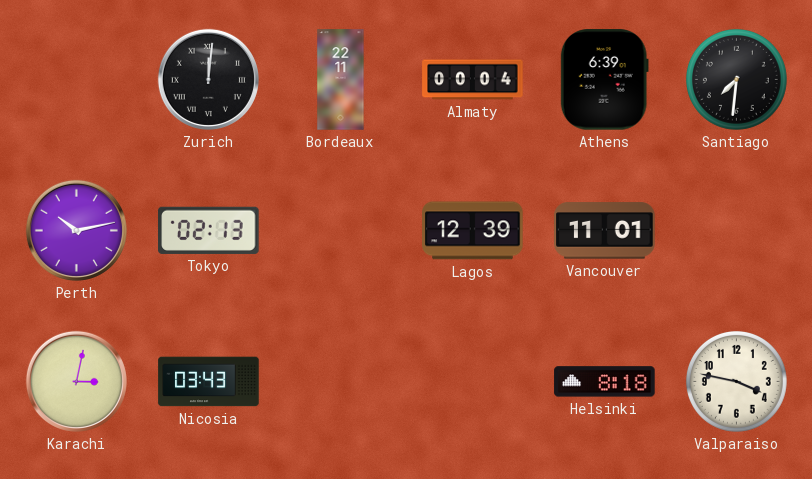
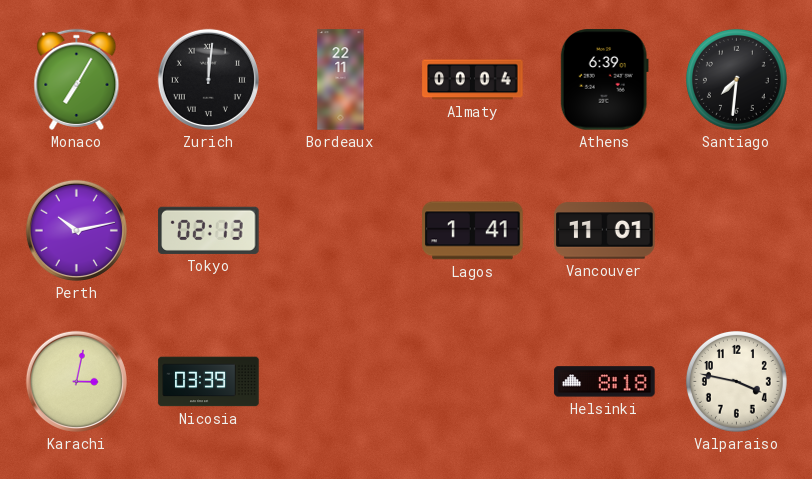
Monaco: none -> 7:05 (77, 79)
Lagos: 12:39 -> 1:41 (473, 231)
Nicosia: 03:43 -> 03:39 (209, 382)
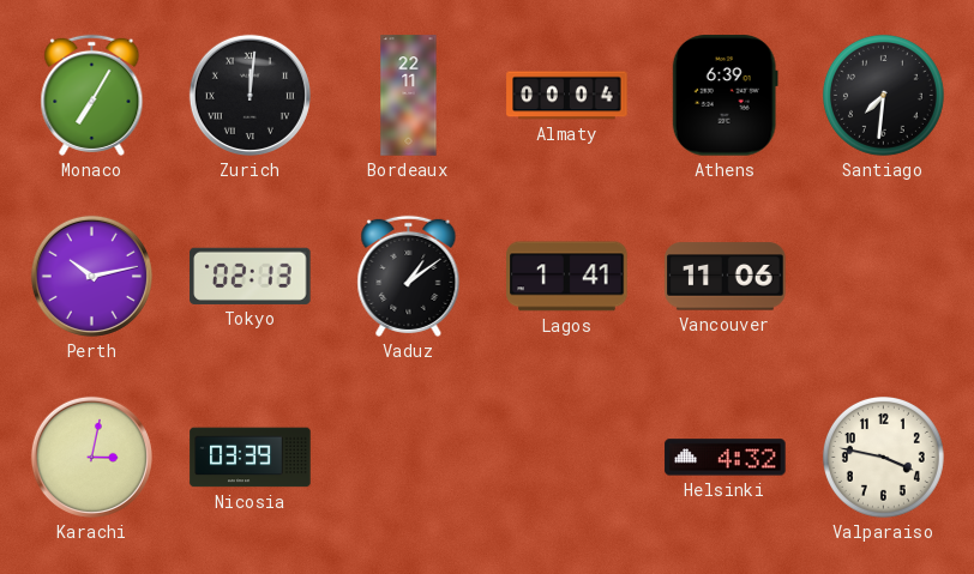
Vaduz: none -> 1:09 (409, 276)
Vancouver: 11:01 -> 11:06 (726, 277)
Helsinki: 8:18 -> 4:32 (726, 458)
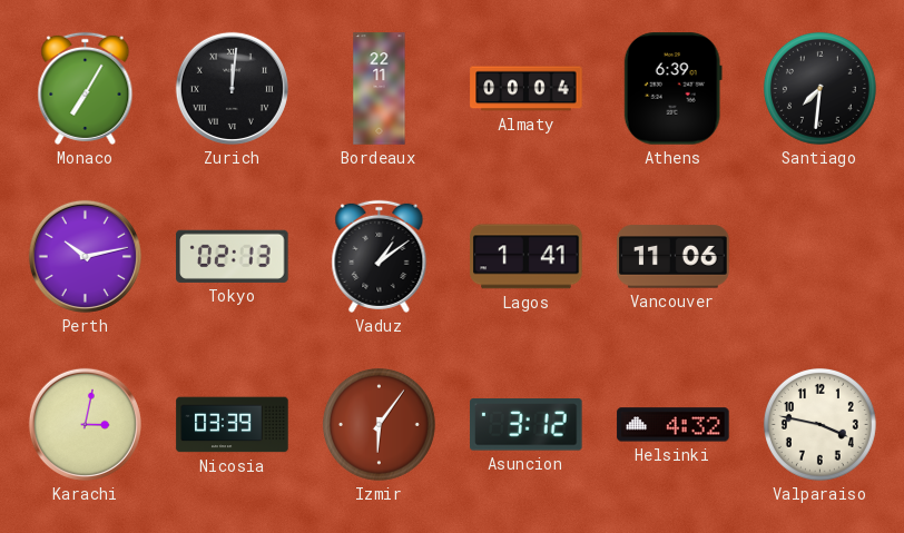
Izmir: none -> 6:06 (379, 424)
Asuncion: none -> 3:12 (527, 425)
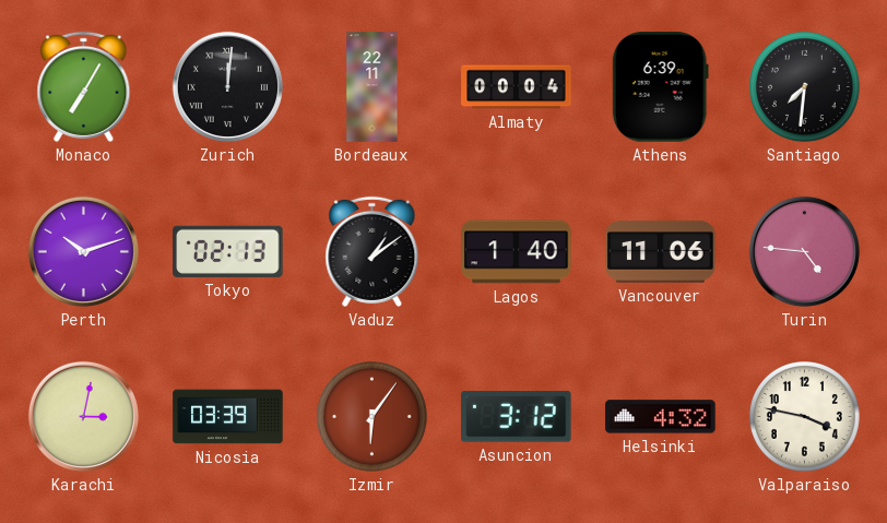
Perth: 10:13 -> 10:12 (83, 251)
Lagos: 1:41 -> 1:40 (517, 252)
Turin: none -> 4:46 (804, 251)
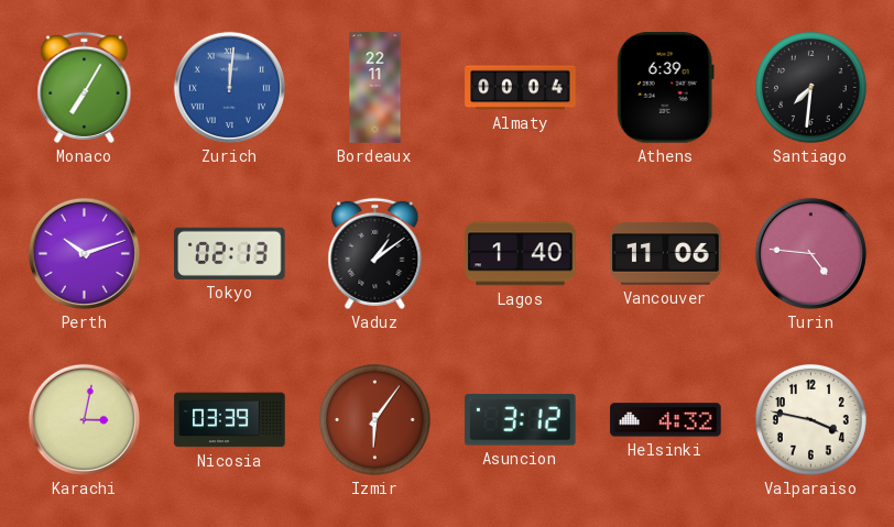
Zurich dial: black -> blue (229, 87)
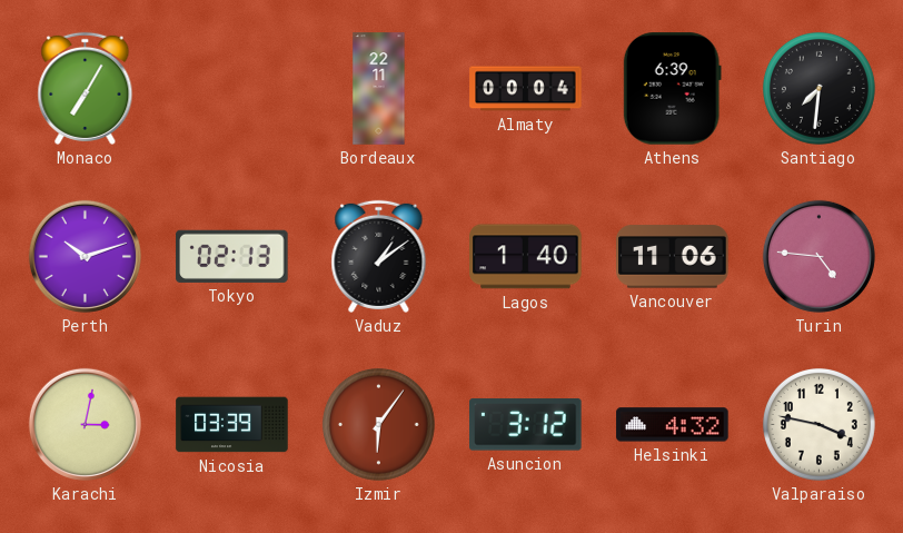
Zurich: 12:01 -> none (229, 87)
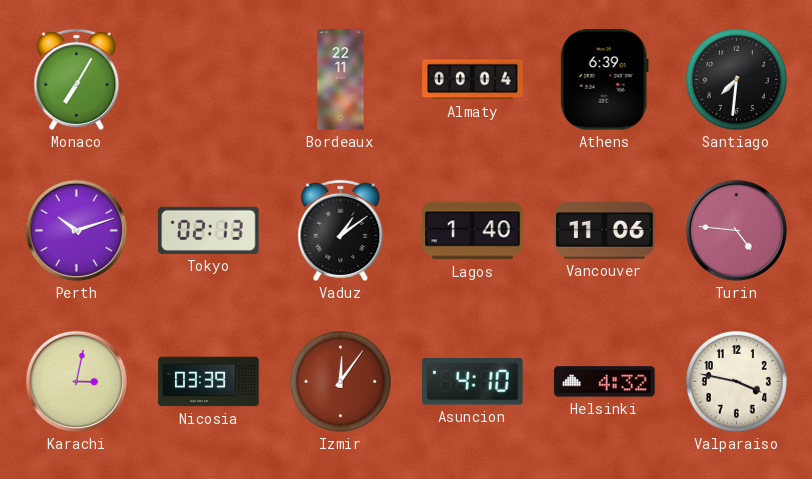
Izmir: 6:06 -> 12:06 (340, 381)
Asuncion: 3:12 -> 4:10 (473, 382)
